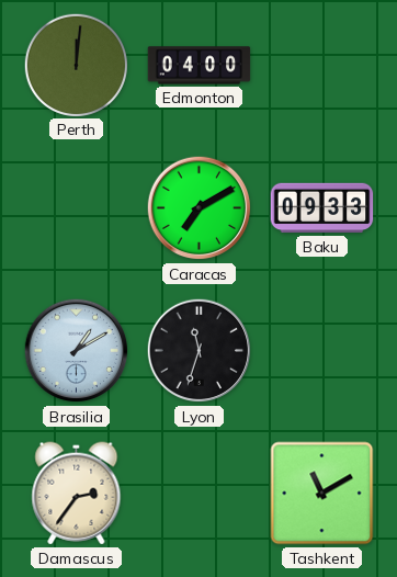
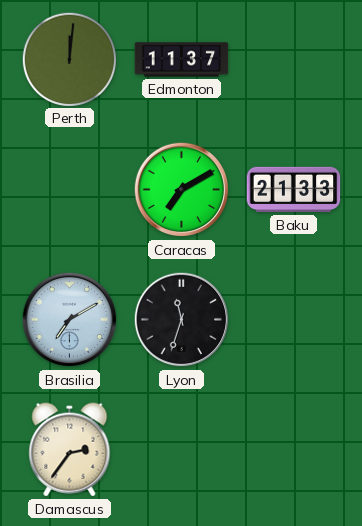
Edmonton: 04:00 -> 11:37 (182, 60)
Baku: 09:33 -> 21:33 (294, 190)
Brasilia: 1:10 -> 7:10 (70, 320)
Tashkent: 11:10 -> none (322, 494)
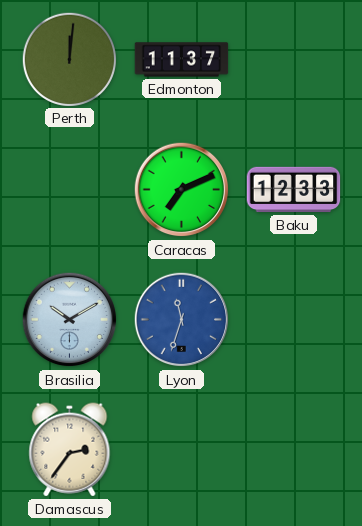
Caracas: 7:10 -> 7:11 (182, 190)
Baku: 21:33 -> 12:33 (294, 190)
Brasilia: 7:10 -> 10:10 (70, 320)
Lyon dial: black -> blue (182, 320)
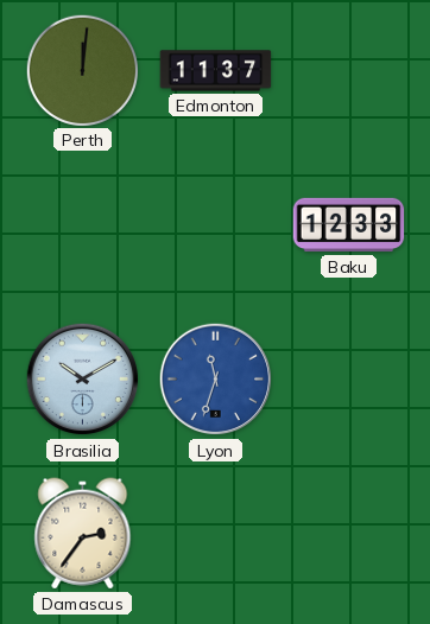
Caracas: 7:11 -> none (182, 190)
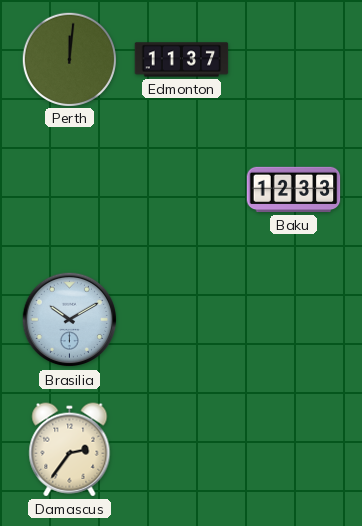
Lyon: 11:33 -> none (216, 380)
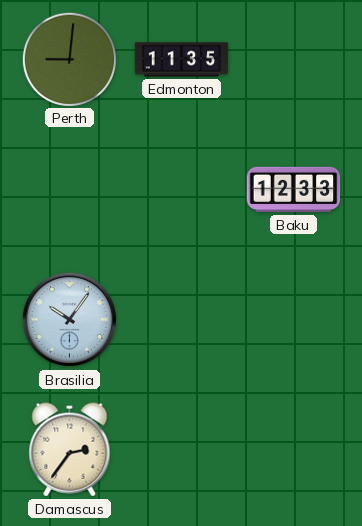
Perth: 12:01 -> 9:01 (69, 59)
Edmonton: 11:37 -> 11:35 (182, 60)
Brasilia: 10:10 -> 10:06 (70, 320)
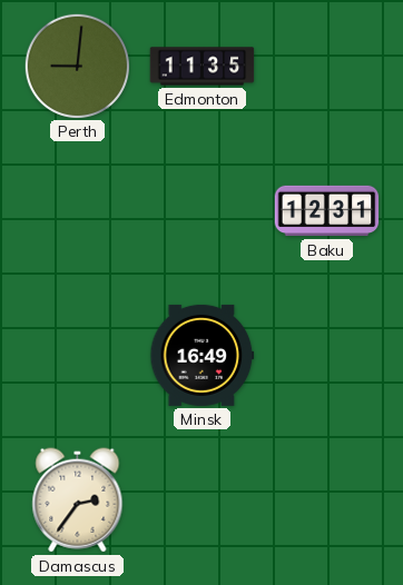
Baku: 12:33 -> 12:31 (327, 211)
Brasilia: 10:06 -> none (70, 320)
Minsk: none -> 16:49 (203, 355)
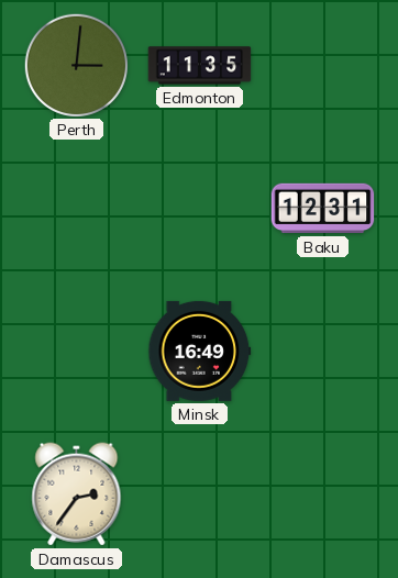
Perth: 9:01 -> 3:01 (76, 65)
